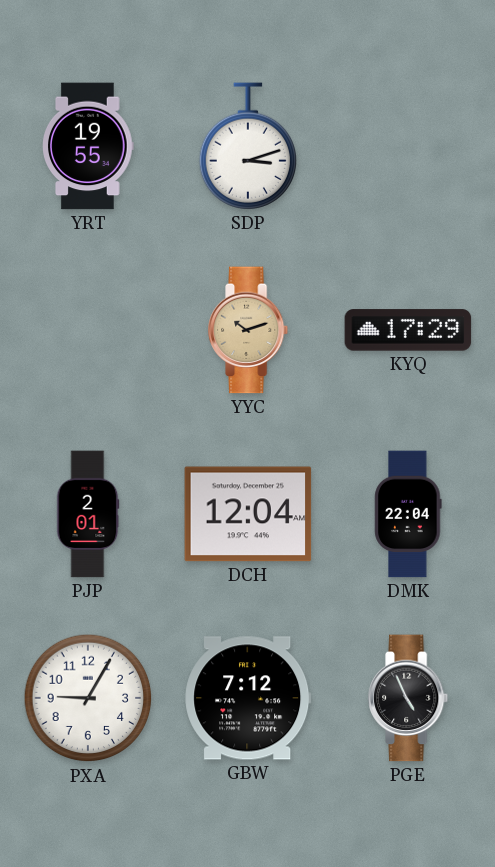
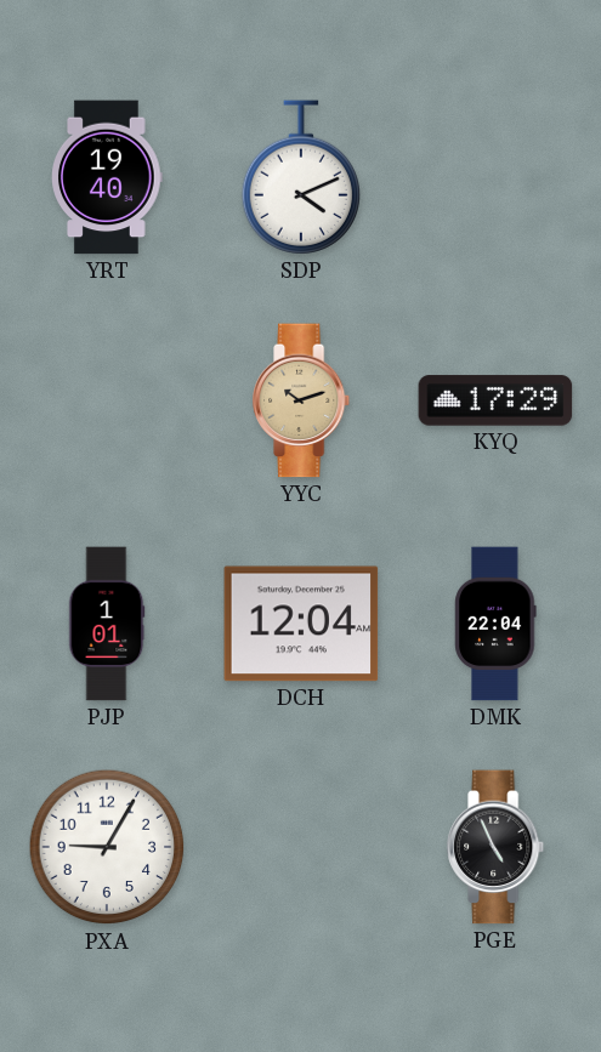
YRT: 19:55 -> 19:40 (107, 177)
SDP: 3:12 -> 4:11 (300, 177)
PJP: 2:01 -> 1:01 (107, 624)
GBW: 7:12 -> none (248, 698)
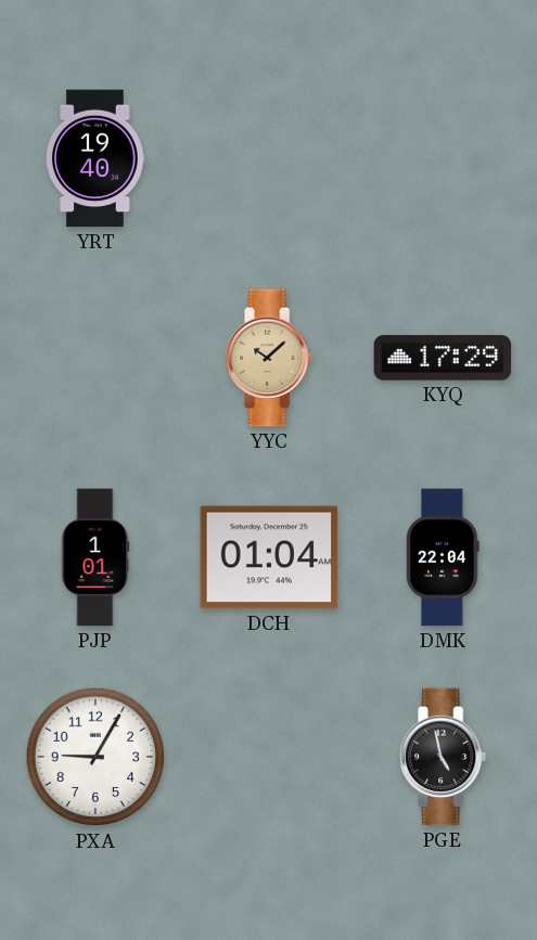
SDP: 4:11 -> none (300, 177)
YYC: 10:12 -> 10:08 (270, 358)
DCH: 12:04 -> 01:04 (269, 557)
PGE: 4:56 -> 4:58 (444, 757)
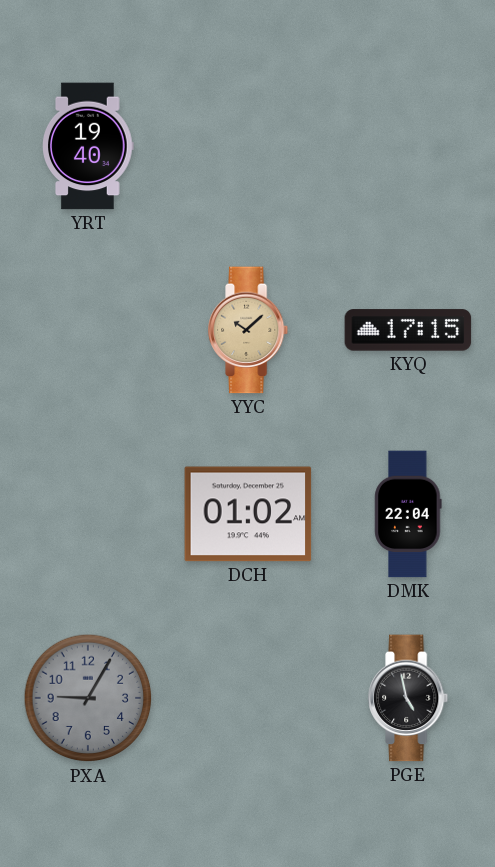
KYQ: 17:29 -> 17:15 (408, 330)
PJP: 1:01 -> none (95, 557)
DCH: 01:04 -> 01:02 (248, 514)
PXA dial: white -> grey (88, 698)
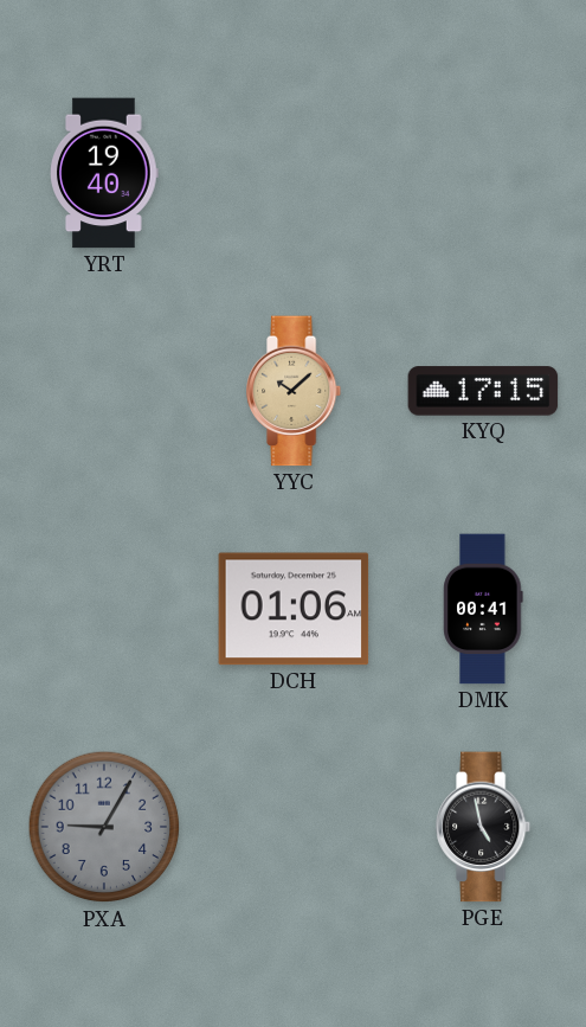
DCH: 01:02 -> 01:06 (294, 609)
DMK: 22:04 -> 00:41 (483, 609)
